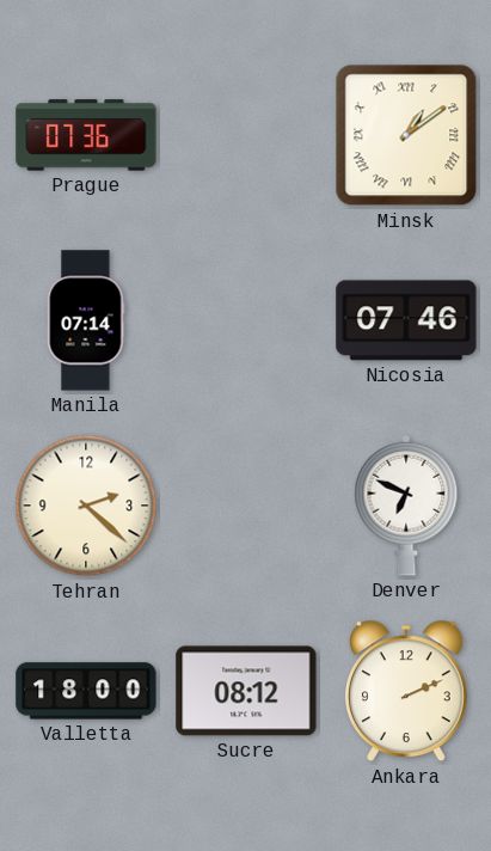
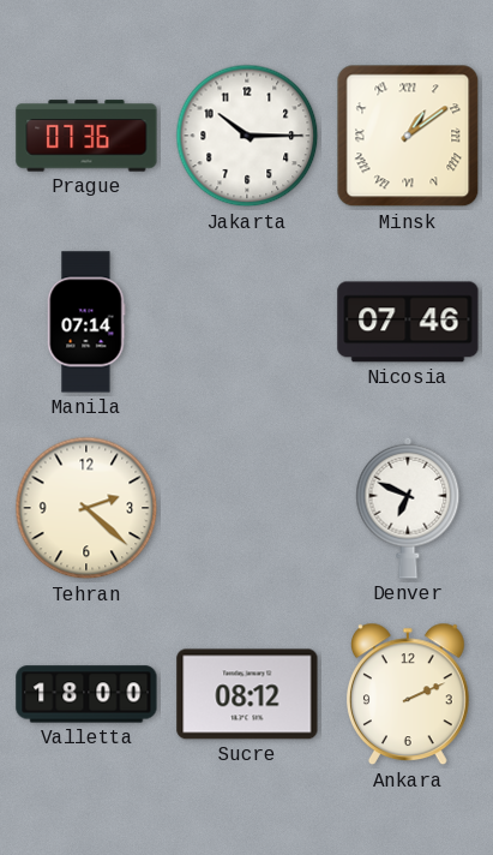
Jakarta: none -> 10:15 (247, 136)
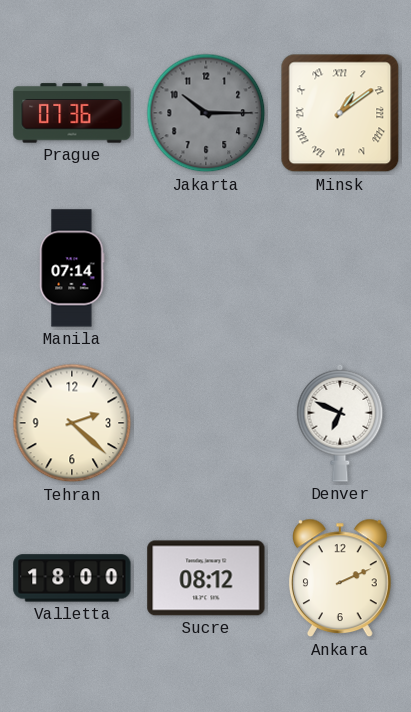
Jakarta dial: white -> grey (206, 113)
Nicosia: 07:46 -> none (408, 322)
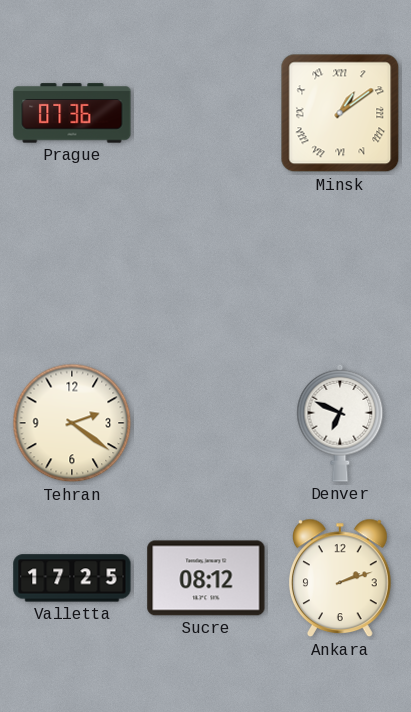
Jakarta: 10:15 -> none (206, 113)
Manila: 07:14 -> none (72, 268)
Tehran: 2:22 -> 2:21 (72, 423)
Valletta: 18:00 -> 17:25 (72, 578)
Ankara: 2:11 -> 2:12 (340, 578)
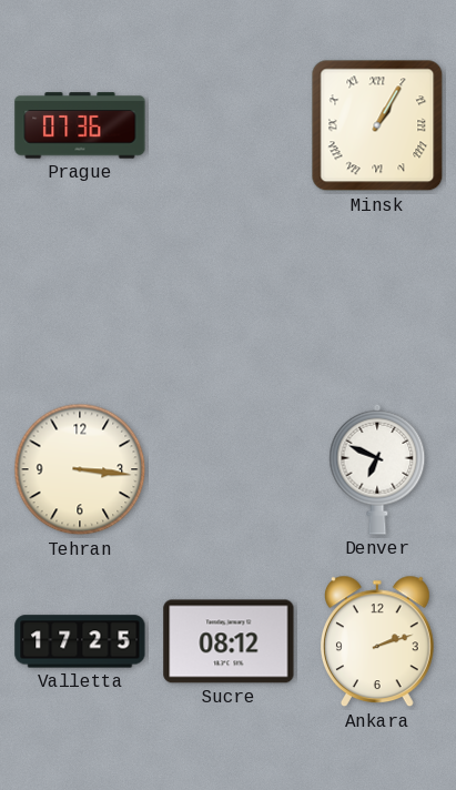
Minsk: 1:09 -> 1:05 (377, 125)
Tehran: 2:21 -> 3:16 (80, 469)
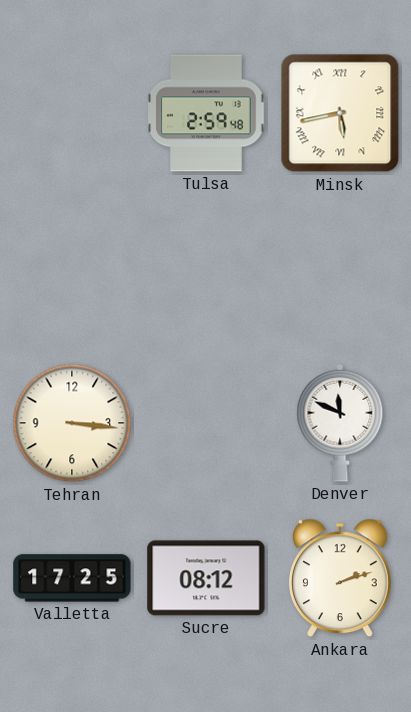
Prague: 07:36 -> none (80, 125)
Tulsa: none -> 2:59 (206, 113)
Minsk: 1:05 -> 5:43 (340, 113)
Denver: 6:49 -> 11:49 (340, 423)
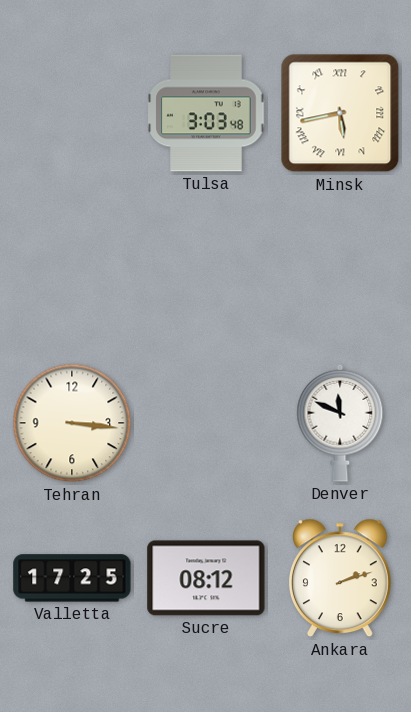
Tulsa: 2:59 -> 3:03 (206, 113)
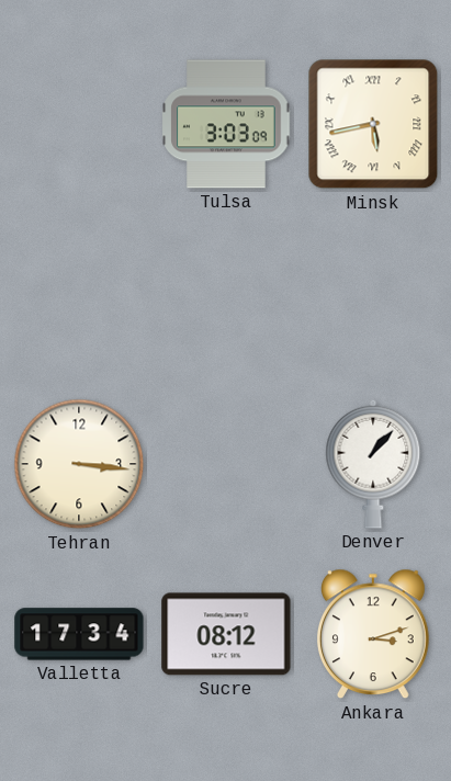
Tulsa: 3:03:48 -> 3:03:09 (226, 124)
Denver: 11:49 -> 1:07 (373, 464)
Valletta: 17:25 -> 17:34 (79, 634)
Ankara: 2:12 -> 3:12 (373, 634)
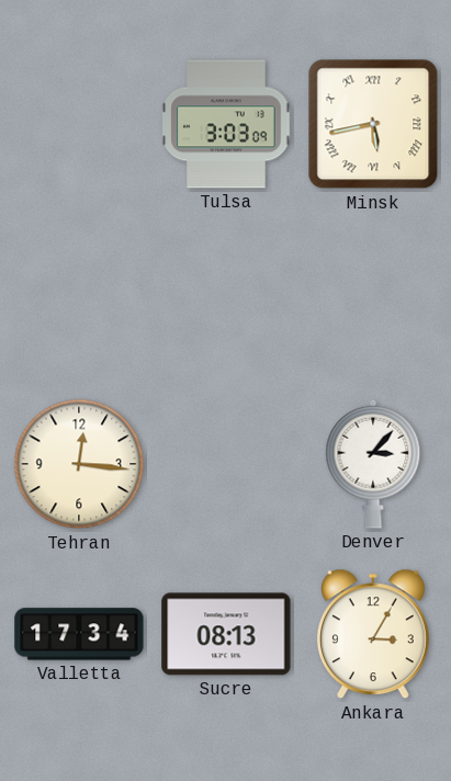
Tehran: 3:16 -> 12:16 (79, 464)
Denver: 1:07 -> 3:07 (373, 464)
Sucre: 08:12 -> 08:13 (226, 634)
Ankara: 3:12 -> 3:05 (373, 634)
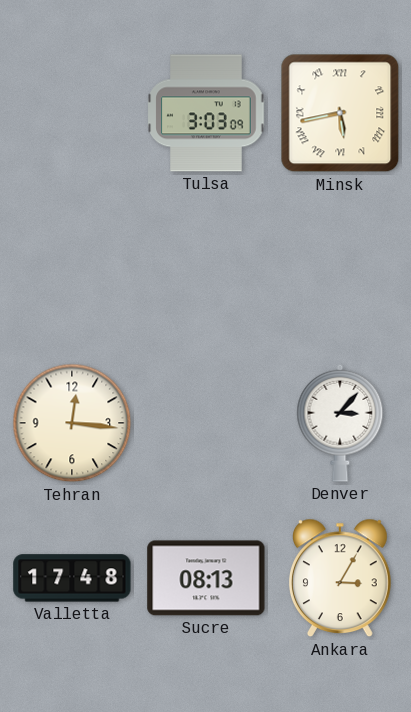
Valletta: 17:34 -> 17:48 (72, 578)
